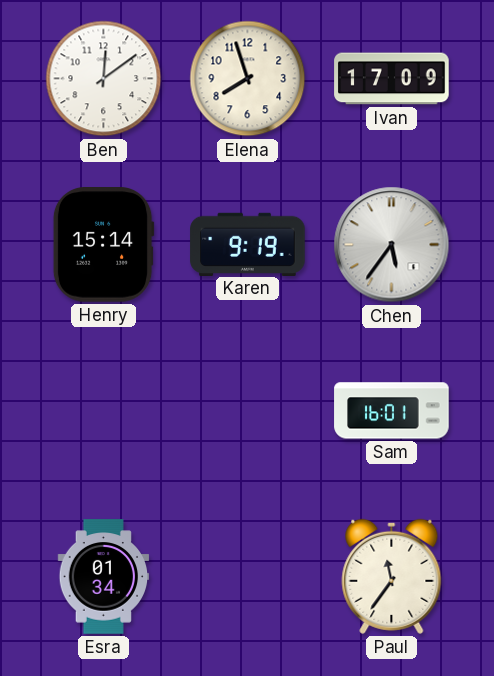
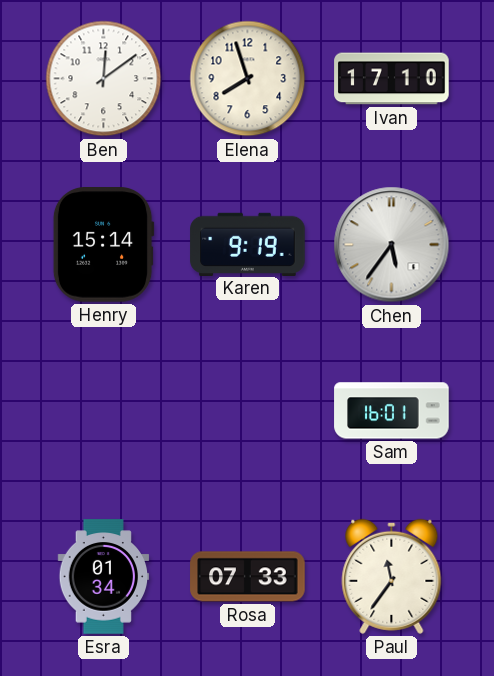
Ivan: 17:09 -> 17:10 (392, 79)
Rosa: none -> 07:33 (248, 577)
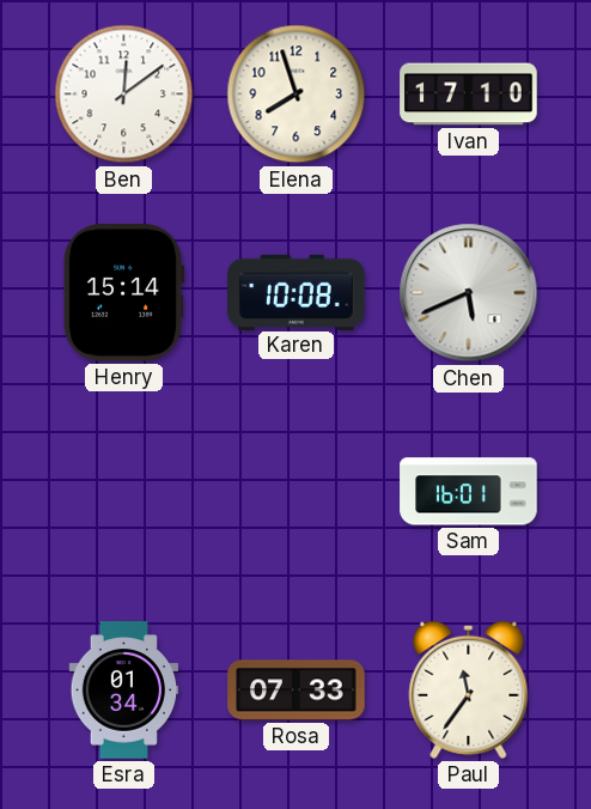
Karen: 9:19 -> 10:08 (297, 292)
Chen: 5:36 -> 5:41 (469, 293)
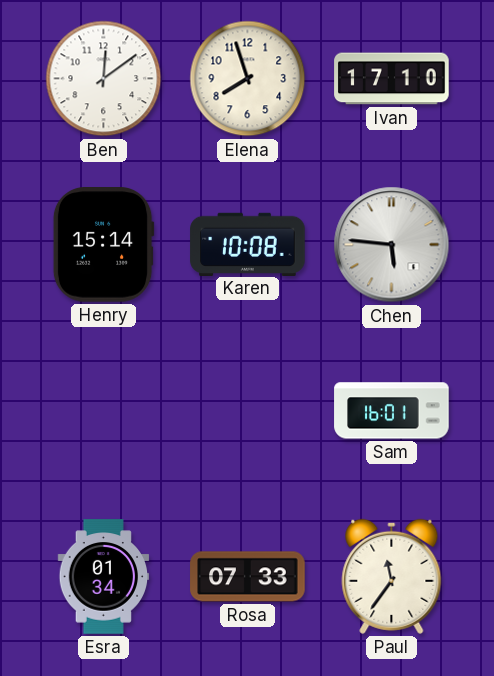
Chen: 5:41 -> 5:46 (392, 245)
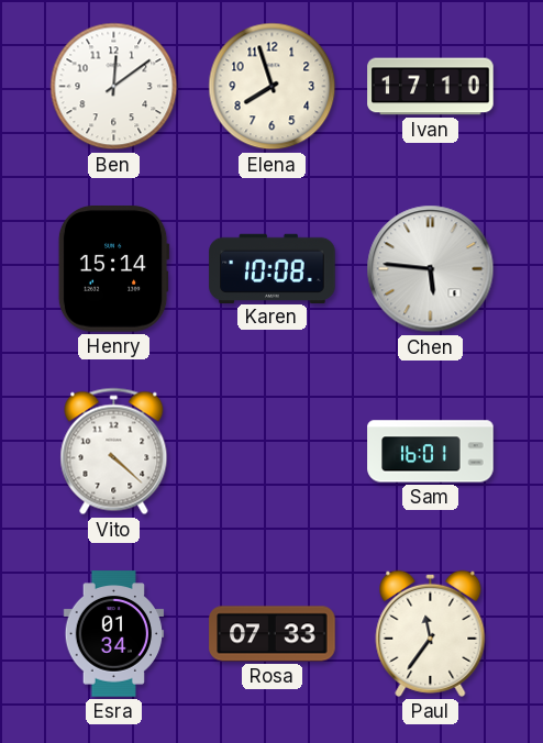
Vito: none -> 4:22 (114, 452)
